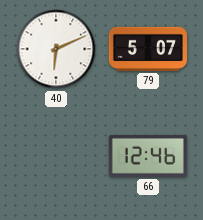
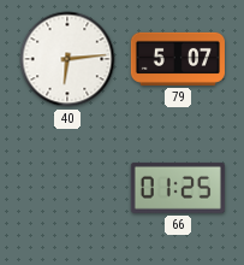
40: 6:11 -> 6:14 (67, 59)
66: 12:46 -> 01:25 (178, 188)
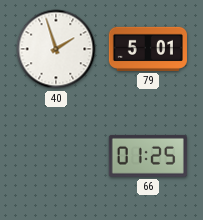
40: 6:14 -> 1:57 (56, 49)
79: 5:07 -> 5:01 (148, 49)
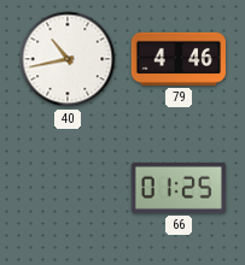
40: 1:57 -> 10:43 (68, 59)
79: 5:01 -> 4:46 (179, 59)
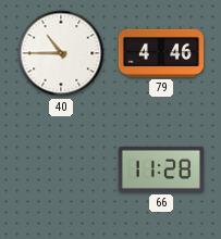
40: 10:43 -> 10:45 (61, 53)
66: 01:25 -> 11:28 (161, 169)
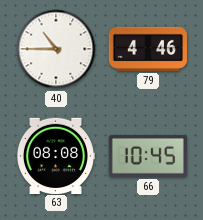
63: none -> 08:08 (55, 155)
66: 11:28 -> 10:45 (148, 156)
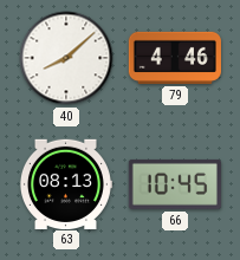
40: 10:45 -> 8:08 (66, 58)
63: 08:08 -> 08:13 (65, 183)
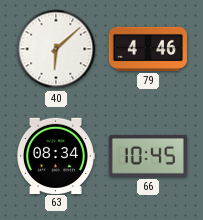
40: 8:08 -> 6:08 (56, 49)
63: 08:13 -> 08:34 (55, 155)
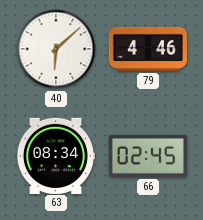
66: 10:45 -> 02:45 (148, 156)
